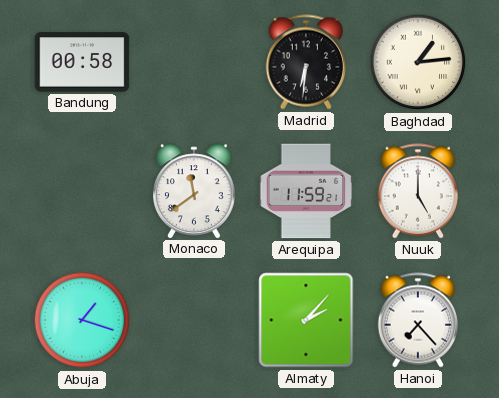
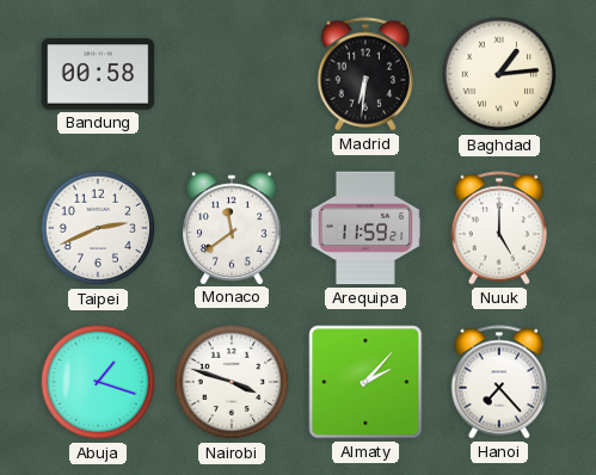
Taipei: none -> 2:41 (98, 228)
Nairobi: none -> 3:48 (232, 382)
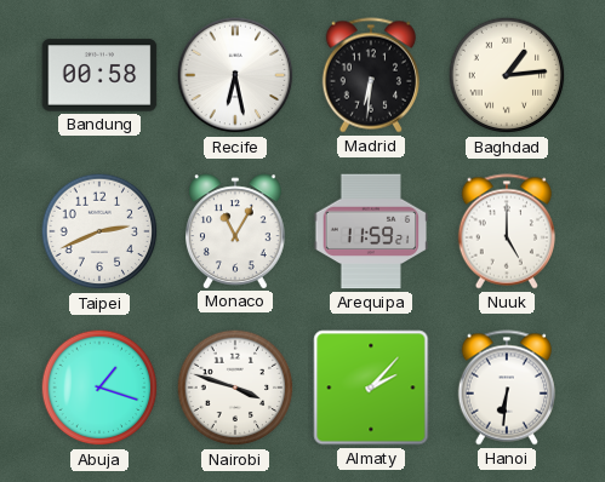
Recife: none -> 6:28 (235, 75)
Monaco: 11:39 -> 11:05 (236, 231)
Hanoi: 7:23 -> 6:31 (507, 388)
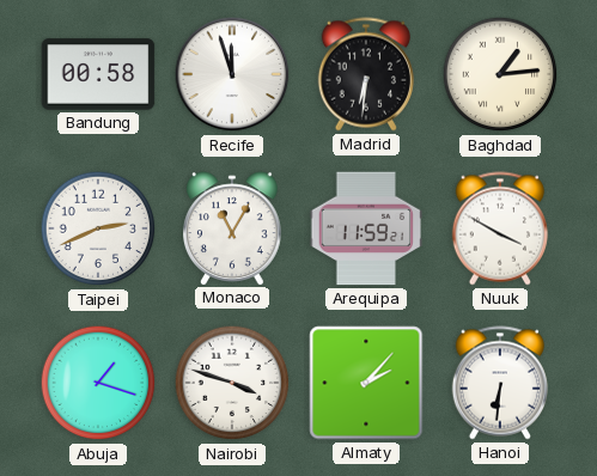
Recife: 6:28 -> 11:57 (232, 74)
Nuuk: 5:00 -> 3:50 (500, 228)
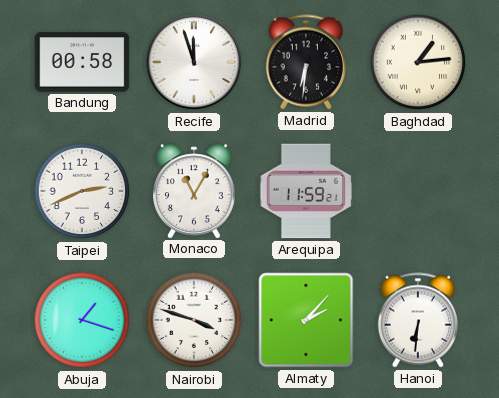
Nuuk: 3:50 -> none (500, 228)
